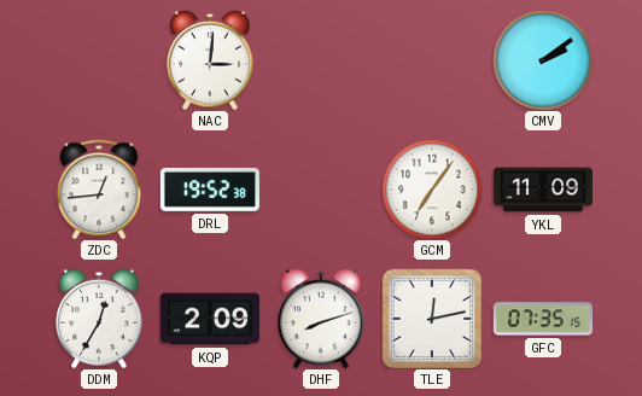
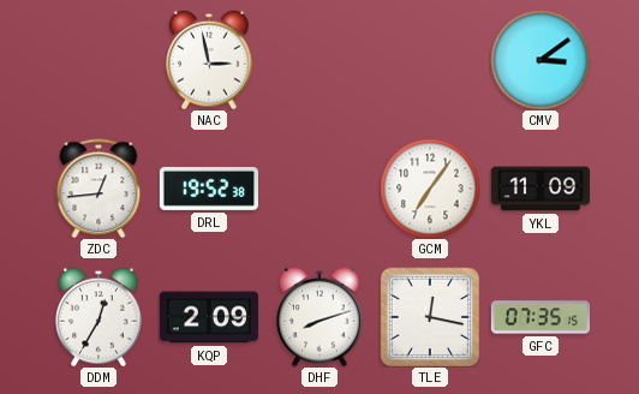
NAC: 3:01 -> 2:58 (209, 60)
CMV: 2:09 -> 3:09 (541, 60)
TLE: 12:13 -> 12:17 (430, 317)
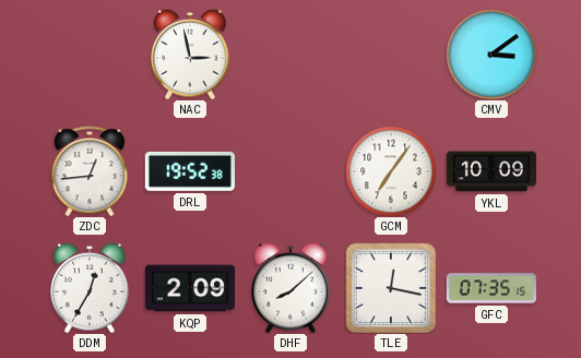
YKL: 11:09 -> 10:09 (490, 171)
DHF: 8:12 -> 8:08 (290, 288)
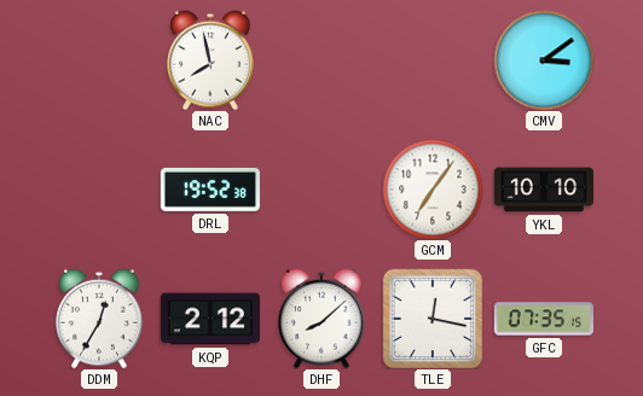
NAC: 2:58 -> 7:58 (210, 60)
ZDC: 12:44 -> none (90, 171)
YKL: 10:09 -> 10:10 (543, 190)
KQP: 2:09 -> 2:12 (210, 319)
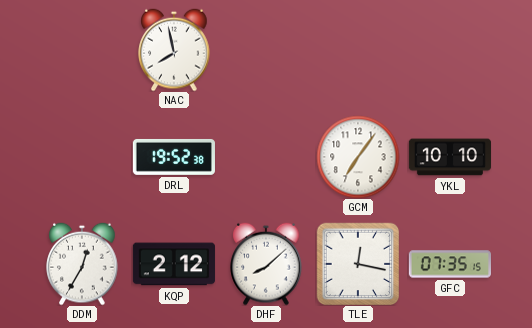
CMV: 3:09 -> none (544, 60)
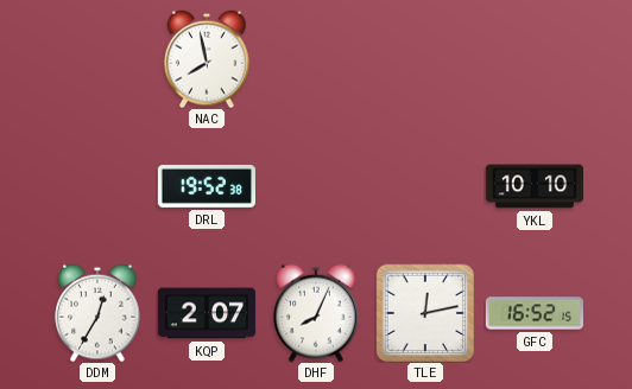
GCM: 7:06 -> none (358, 157)
KQP: 2:12 -> 2:07 (207, 313)
DHF: 8:08 -> 8:04 (316, 313)
TLE: 12:17 -> 12:13 (425, 313)
GFC: 07:35 -> 16:52 (533, 313)
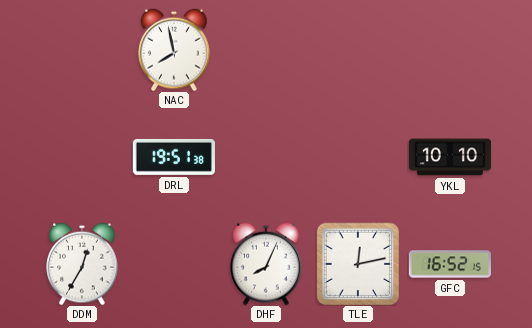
DRL: 19:52 -> 19:51 (174, 157)
KQP: 2:07 -> none (207, 313)
